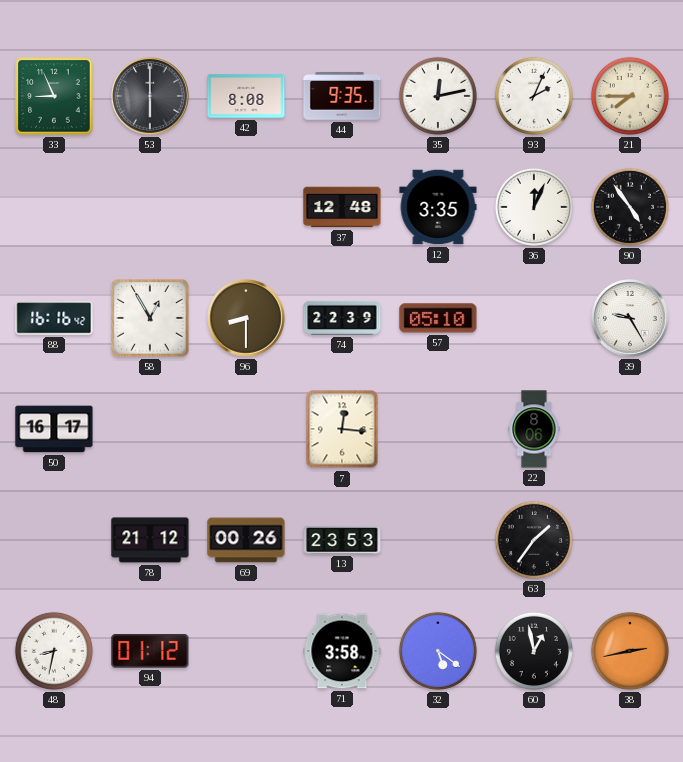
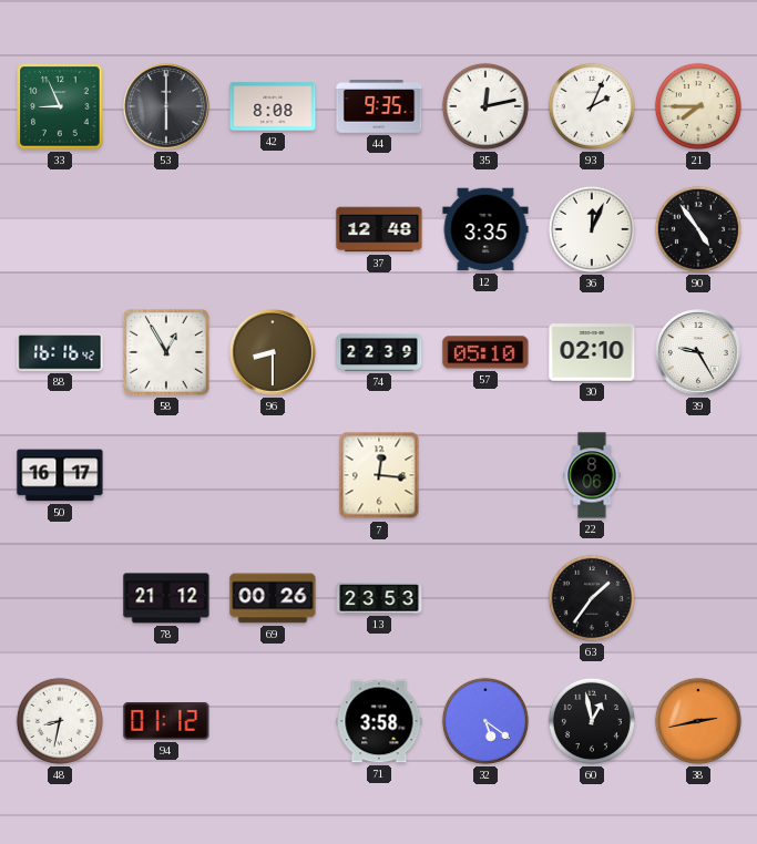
30: none -> 02:10 (592, 352)
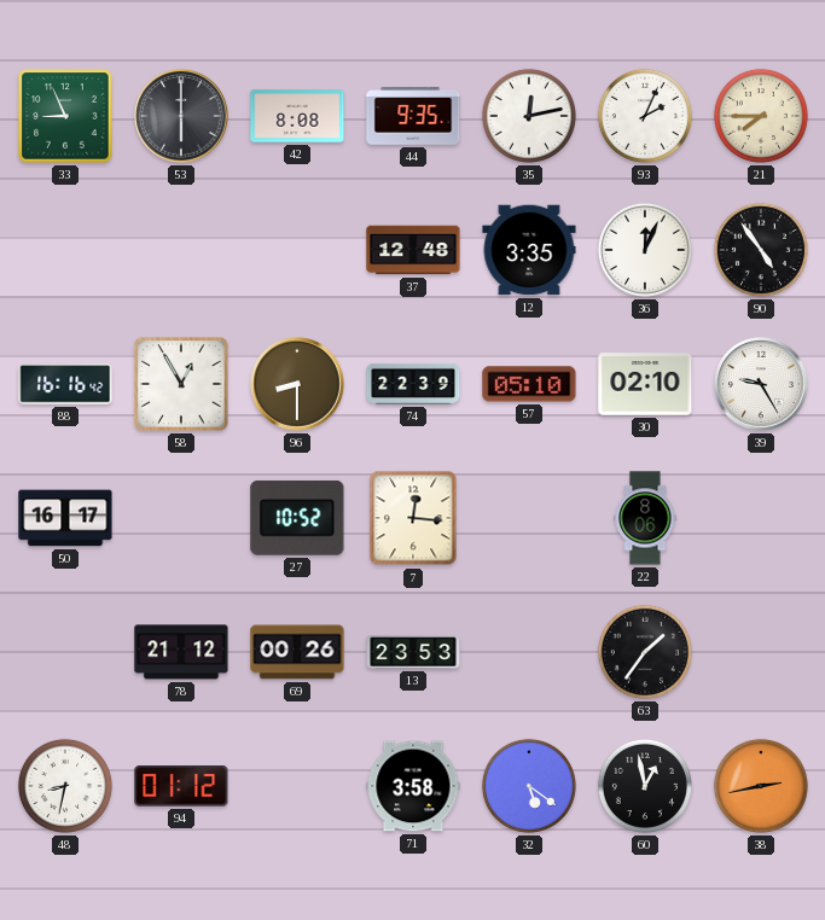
27: none -> 10:52 (297, 518)
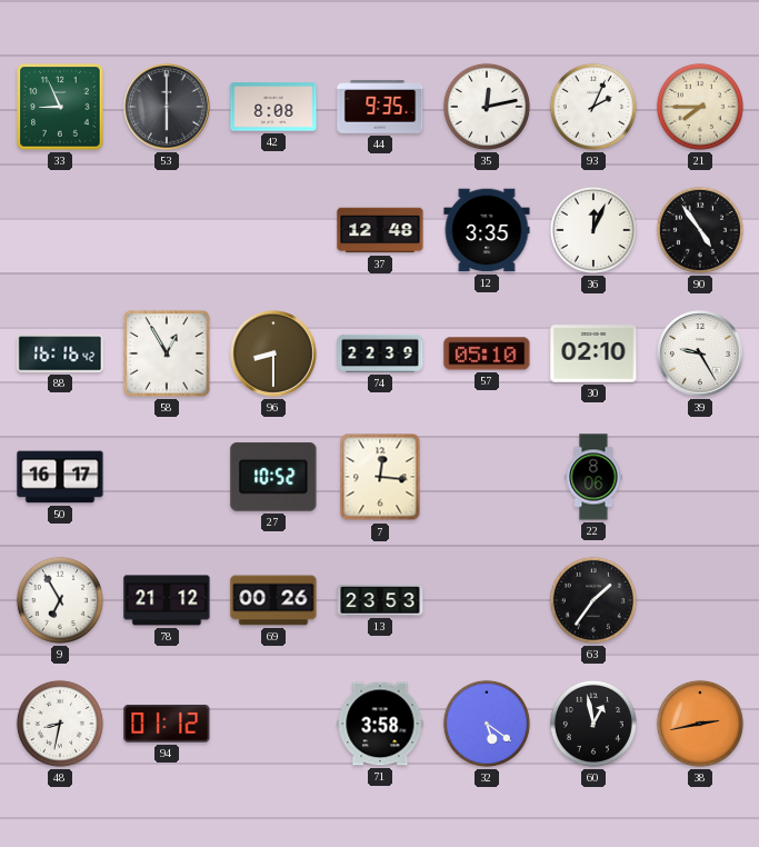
9: none -> 6:55 (60, 600)
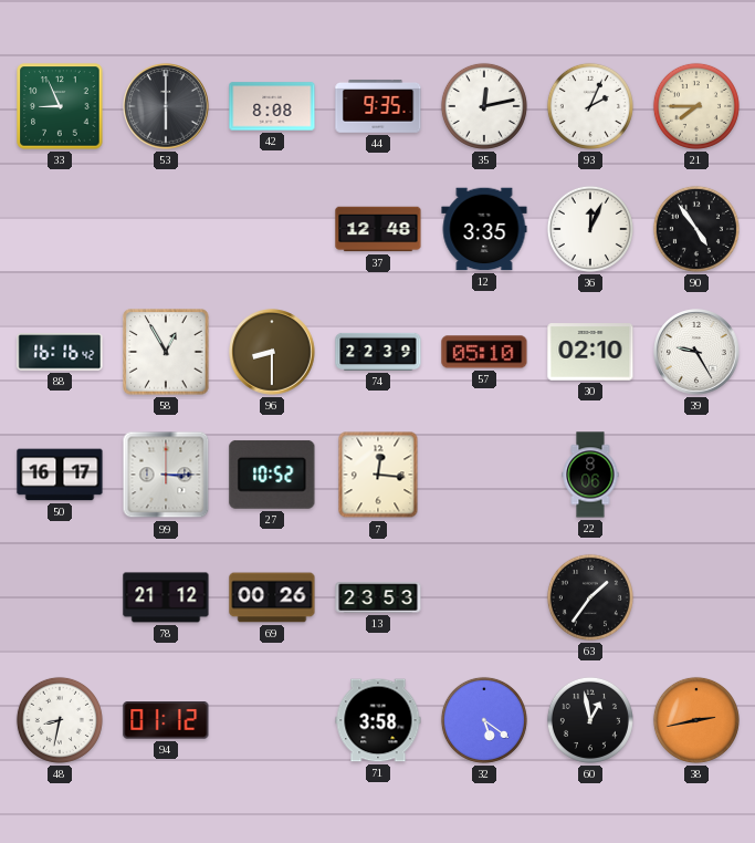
99: none -> 3:15 (166, 475)
9: 6:55 -> none (60, 600)
